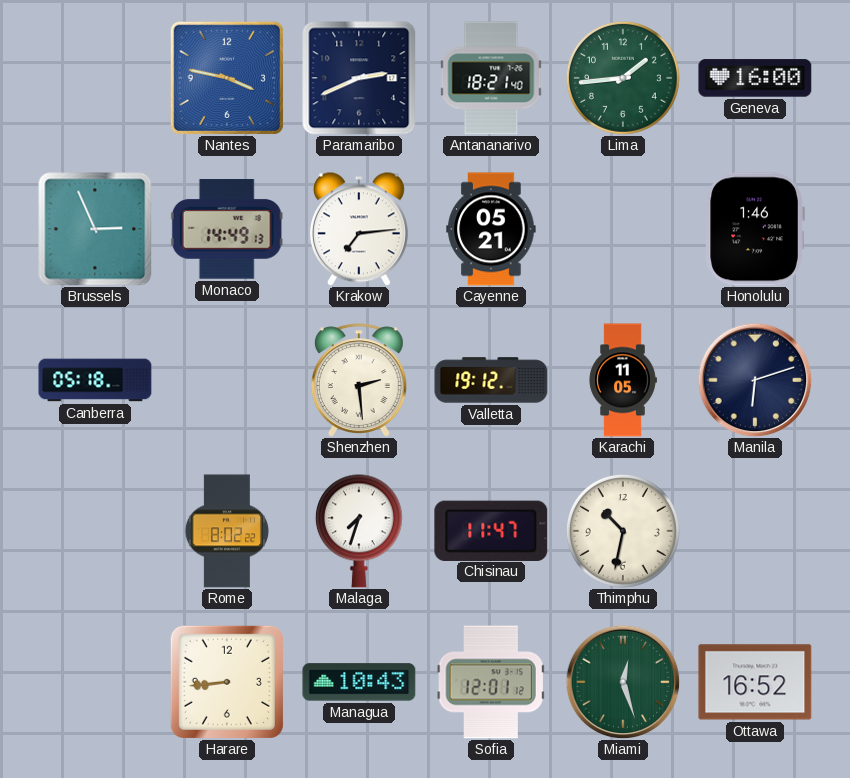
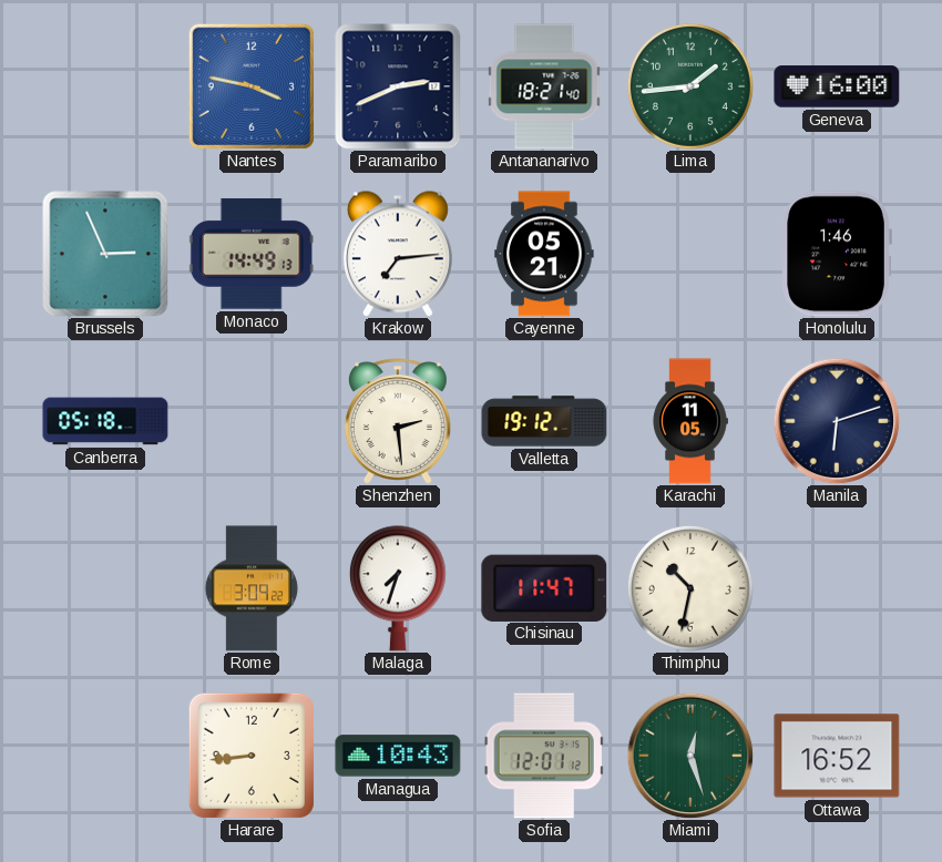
Rome: 8:02 -> 3:09 (252, 588)
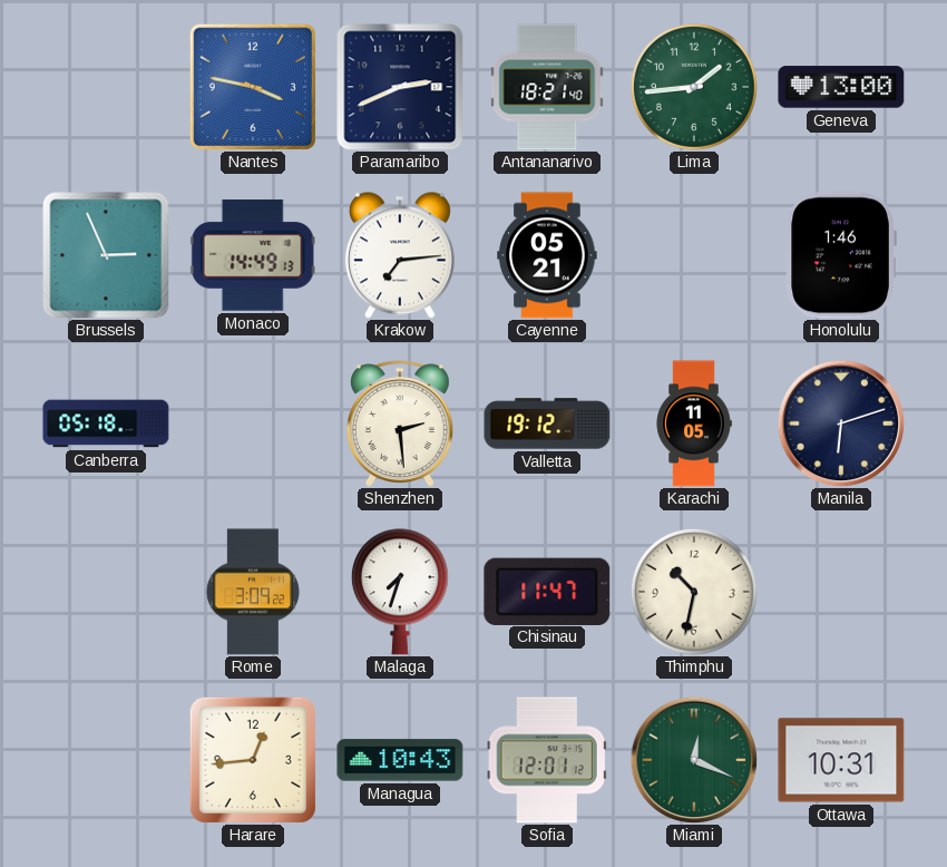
Geneva: 16:00 -> 13:00 (841, 87)
Harare: 8:44 -> 12:44 (253, 760)
Miami: 12:27 -> 12:19 (694, 760)
Ottawa: 16:52 -> 10:31 (841, 760)
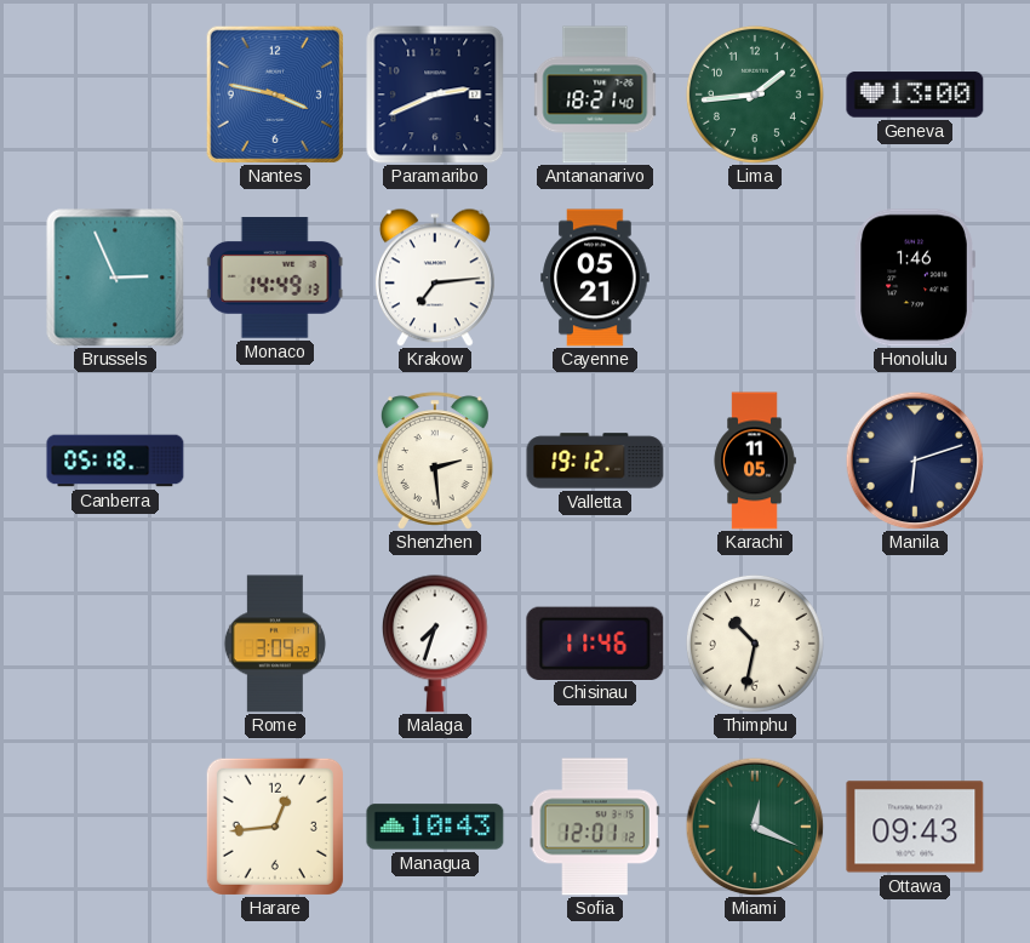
Chisinau: 11:47 -> 11:46 (595, 642)
Ottawa: 10:31 -> 09:43 (915, 827)
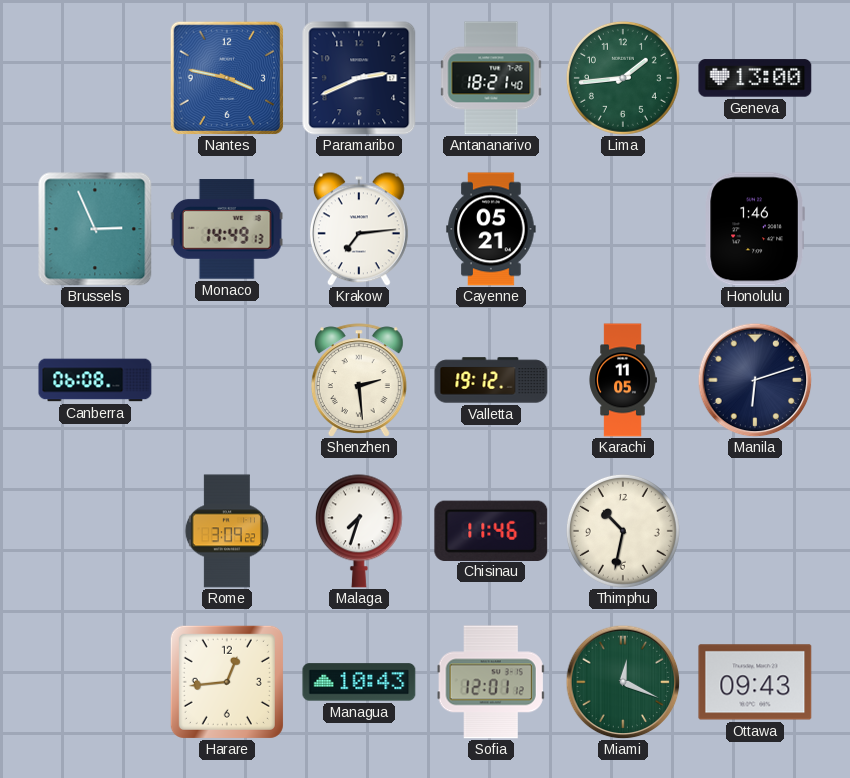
Canberra: 05:18 -> 06:08 (95, 380)
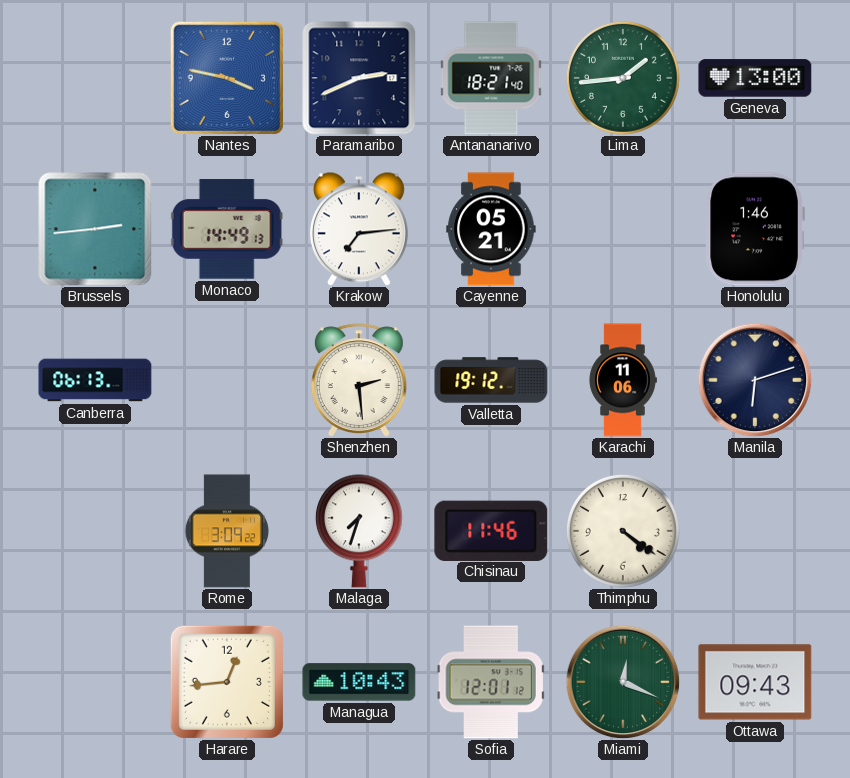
Brussels: 2:56 -> 2:44 (95, 229)
Canberra: 06:08 -> 06:13 (95, 380)
Karachi: 11:05 -> 11:06 (623, 380)
Thimphu: 10:32 -> 4:21 (623, 531)
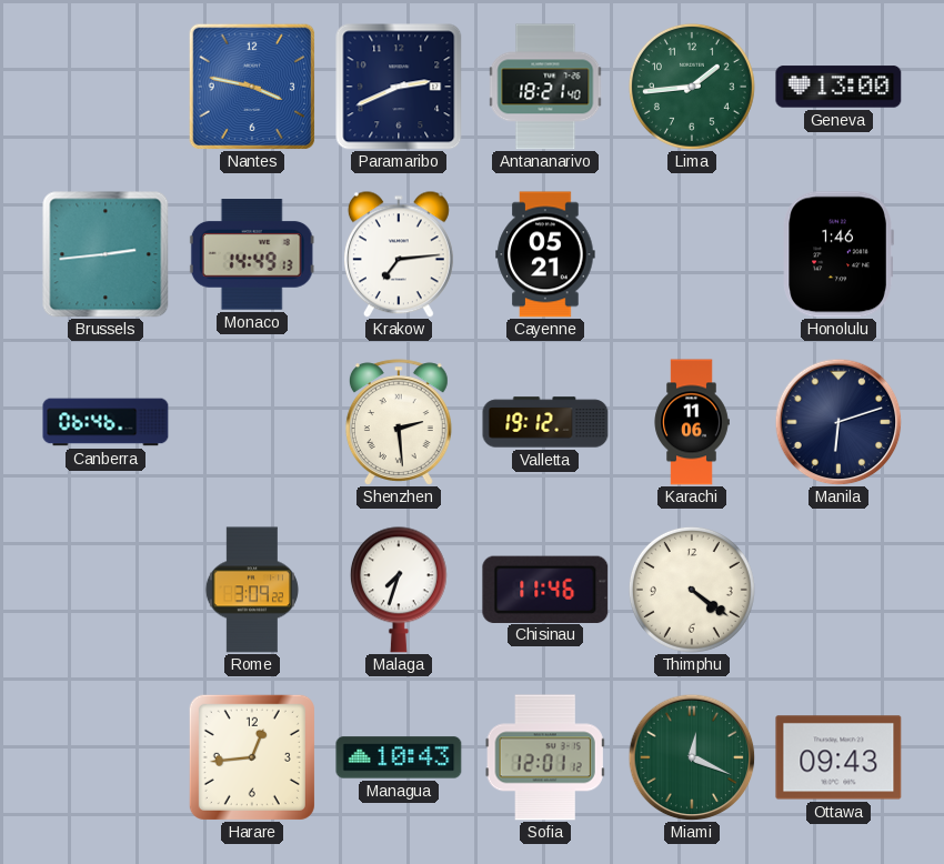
Canberra: 06:13 -> 06:46 (106, 422)
